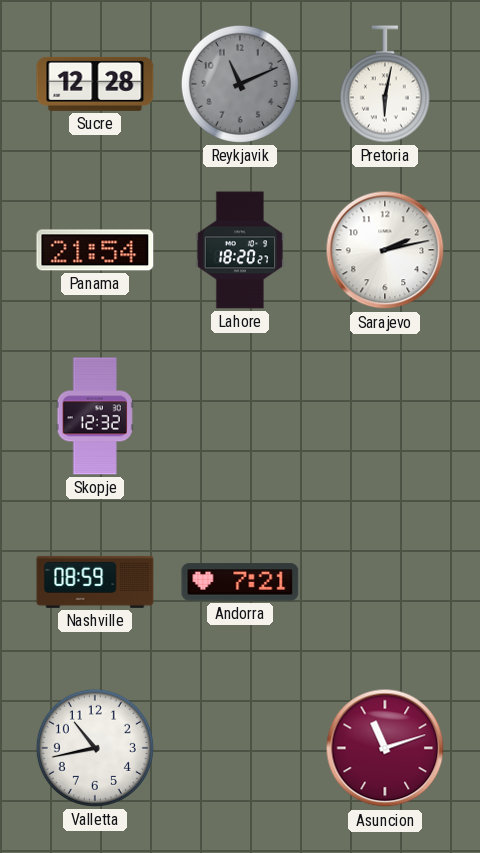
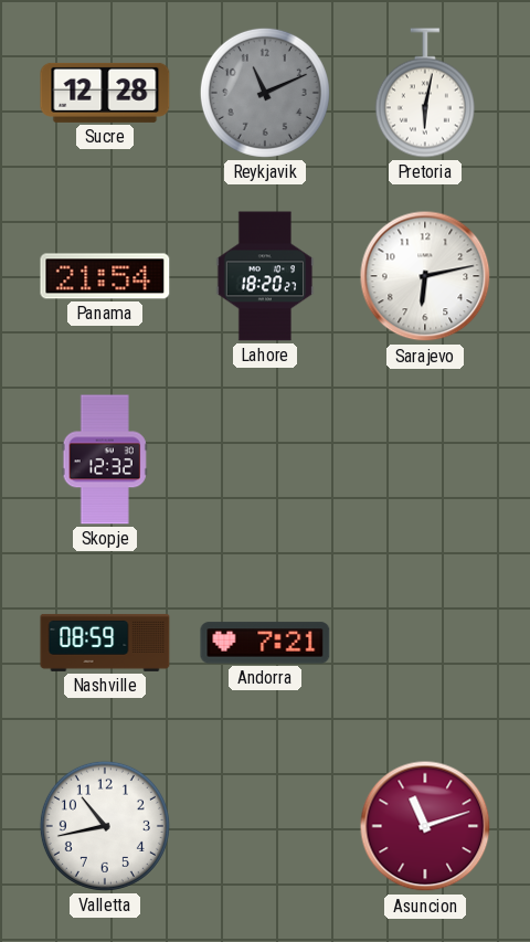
Sarajevo: 2:13 -> 6:13 (425, 276)
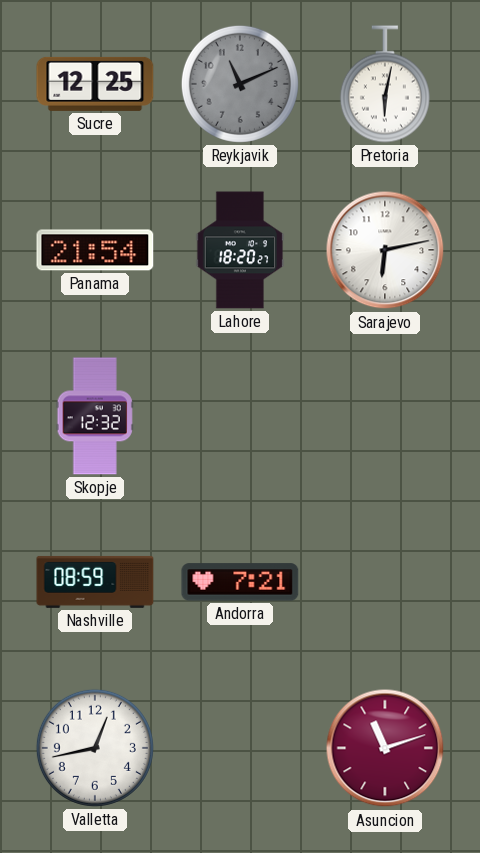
Sucre: 12:28 -> 12:25 (95, 84)
Valletta: 10:43 -> 12:43 (95, 748)
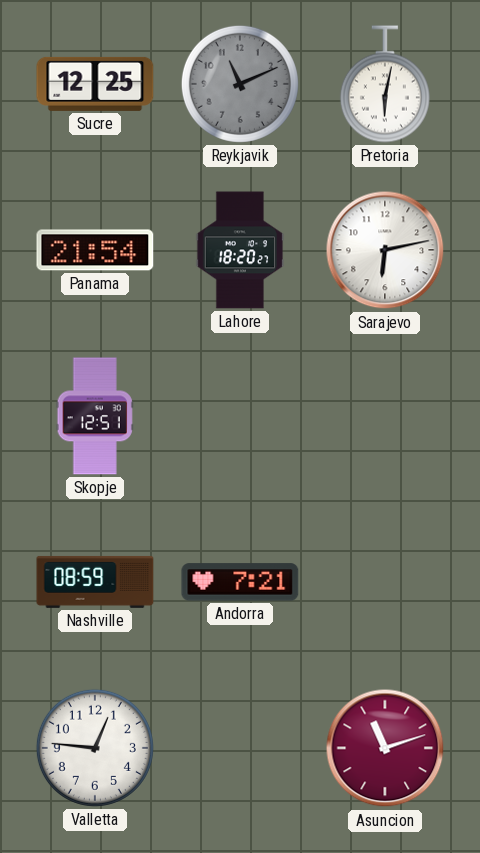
Skopje: 12:32 -> 12:51 (95, 416)
Valletta: 12:43 -> 12:46 (95, 748)
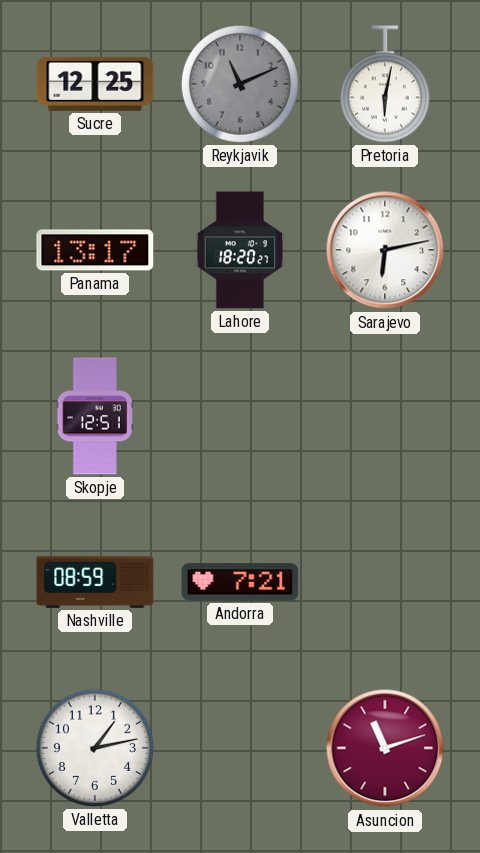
Panama: 21:54 -> 13:17 (95, 250)
Valletta: 12:46 -> 1:13 (95, 748)
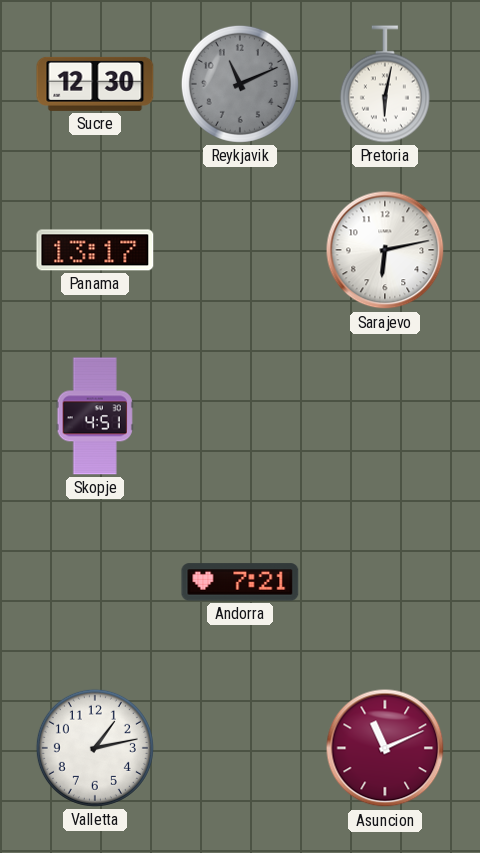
Sucre: 12:25 -> 12:30 (95, 84)
Lahore: 18:20 -> none (240, 250)
Skopje: 12:51 -> 4:51 (95, 416)
Nashville: 08:59 -> none (95, 582)
Asuncion: 11:12 -> 11:11 (385, 748)
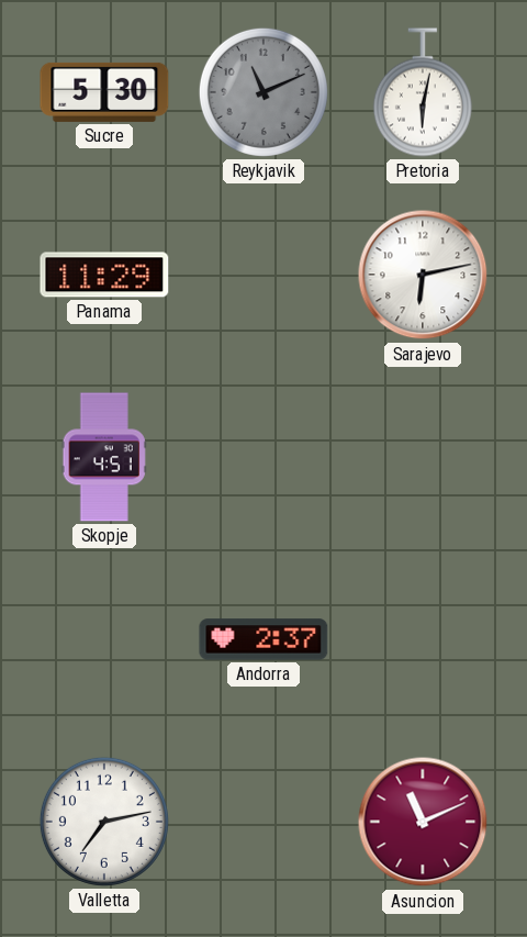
Sucre: 12:30 -> 5:30 (104, 92)
Panama: 13:17 -> 11:29 (104, 275)
Andorra: 7:21 -> 2:37 (263, 639)
Valletta: 1:13 -> 7:13 (104, 822)
